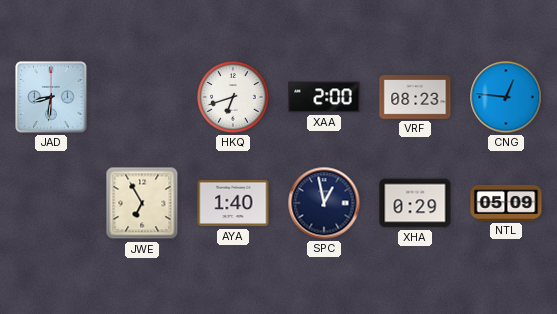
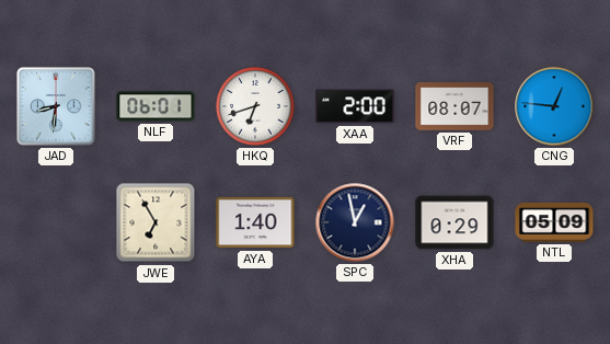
NLF: none -> 06:01 (156, 106)
VRF: 08:23 -> 08:07 (454, 107)
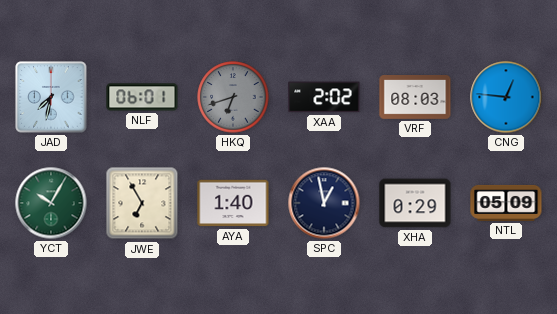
JAD: 8:31 -> 7:32 (51, 97)
HKQ dial: white -> grey (233, 97)
XAA: 2:00 -> 2:02 (324, 97)
VRF: 08:07 -> 08:03 (415, 98)
YCT: none -> 10:05 (51, 203)
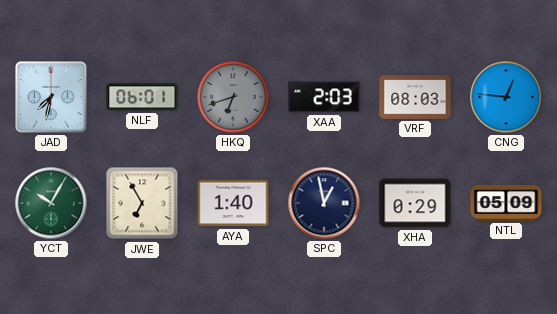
XAA: 2:02 -> 2:03 (324, 97)
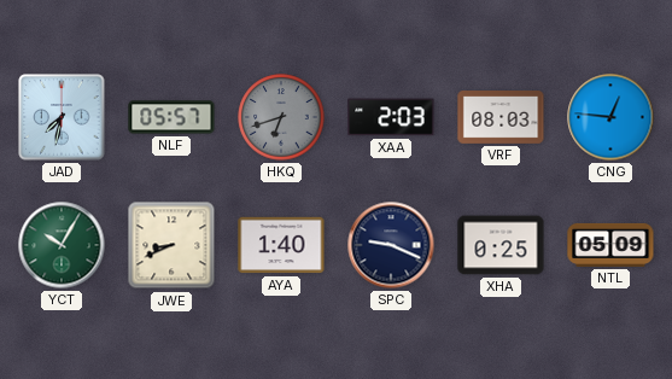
NLF: 06:01 -> 05:57 (171, 117)
JWE: 6:55 -> 8:41 (171, 245)
SPC: 12:58 -> 9:19 (391, 245)
XHA: 0:29 -> 0:25 (501, 245)
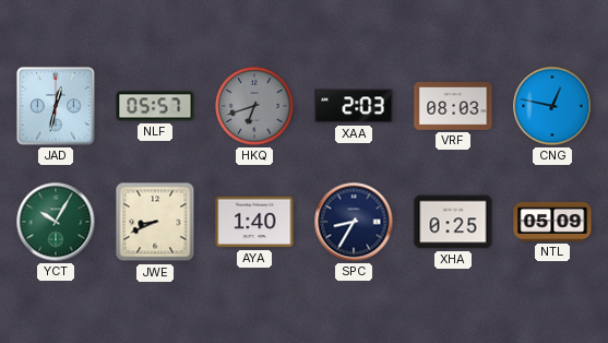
JAD: 7:32 -> 12:32 (56, 106)
CNG: 12:46 -> 12:47 (552, 106)
SPC: 9:19 -> 8:35 (354, 222)
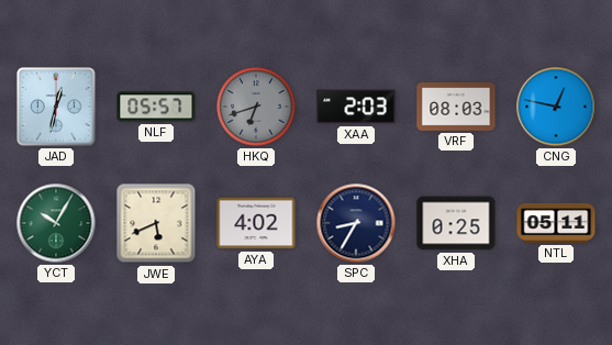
JWE: 8:41 -> 5:41 (156, 223)
AYA: 1:40 -> 4:02 (256, 223)
NTL: 05:09 -> 05:11 (556, 223)
